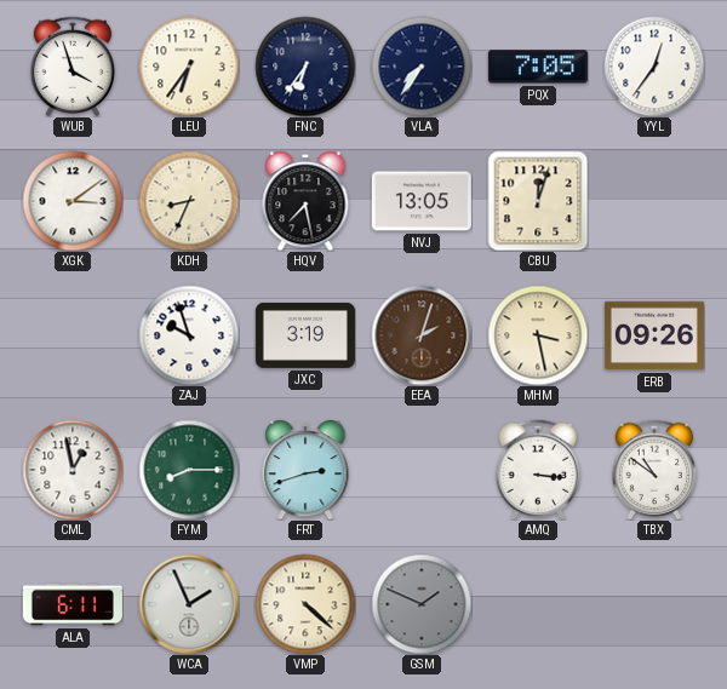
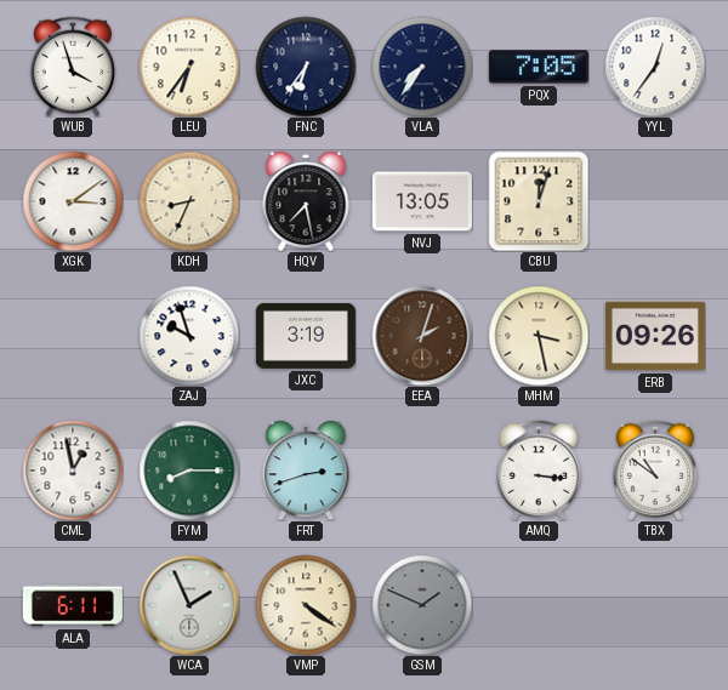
VMP: 4:22 -> 4:21 (306, 605)
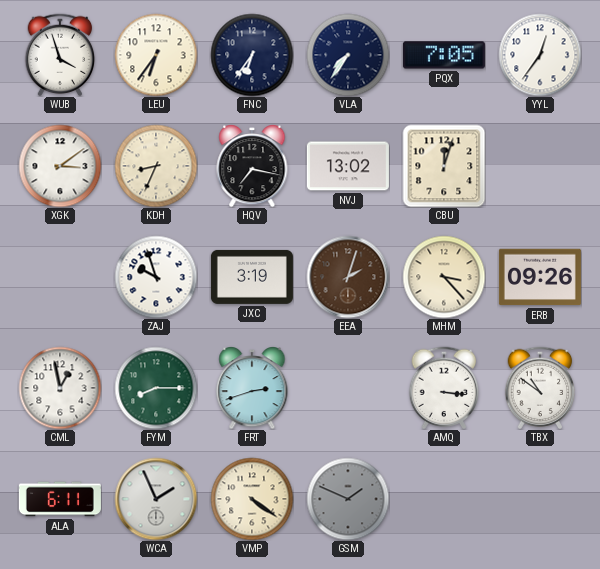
HQV: 7:28 -> 7:17 (252, 166)
NVJ: 13:05 -> 13:02 (348, 166)
MHM: 3:28 -> 3:23 (444, 277)
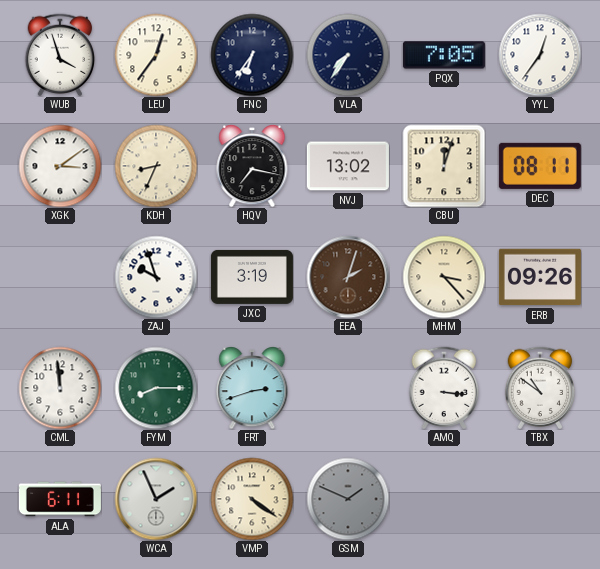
LEU: 6:36 -> 12:36 (156, 55)
DEC: none -> 08:11 (540, 166)
CML: 12:58 -> 11:59 (60, 388)
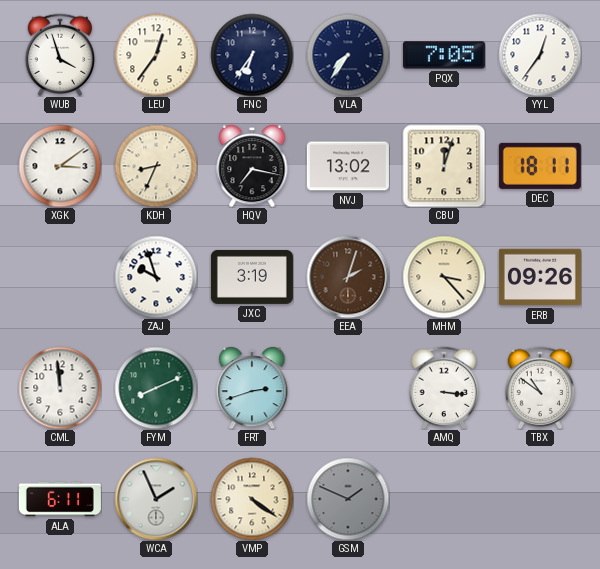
DEC: 08:11 -> 18:11 (540, 166)
FYM: 8:15 -> 8:11 (156, 388)
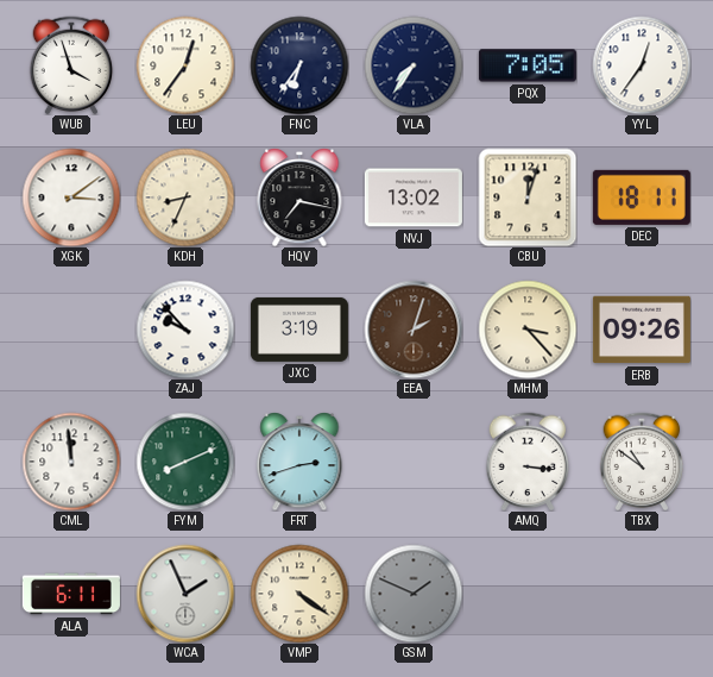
ZAJ: 9:57 -> 9:53 (185, 330)
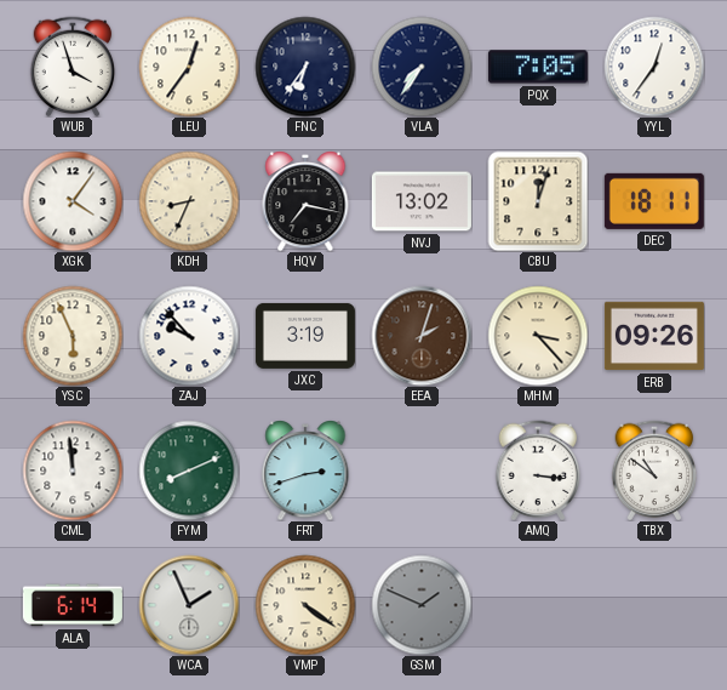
XGK: 3:09 -> 4:06 (73, 201)
YSC: none -> 5:56 (73, 336)
ALA: 6:11 -> 6:14 (73, 605)
